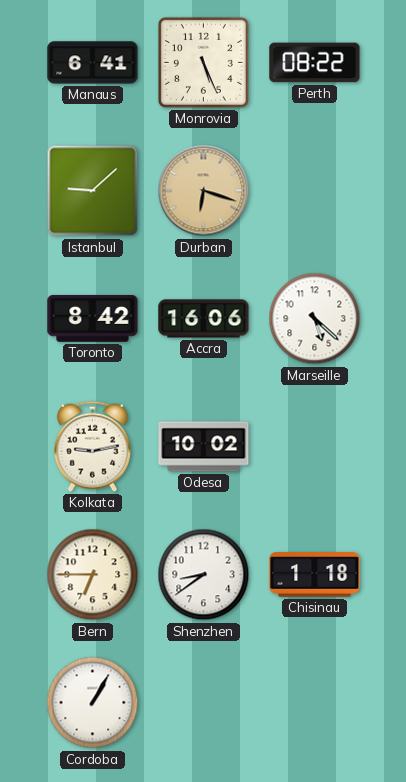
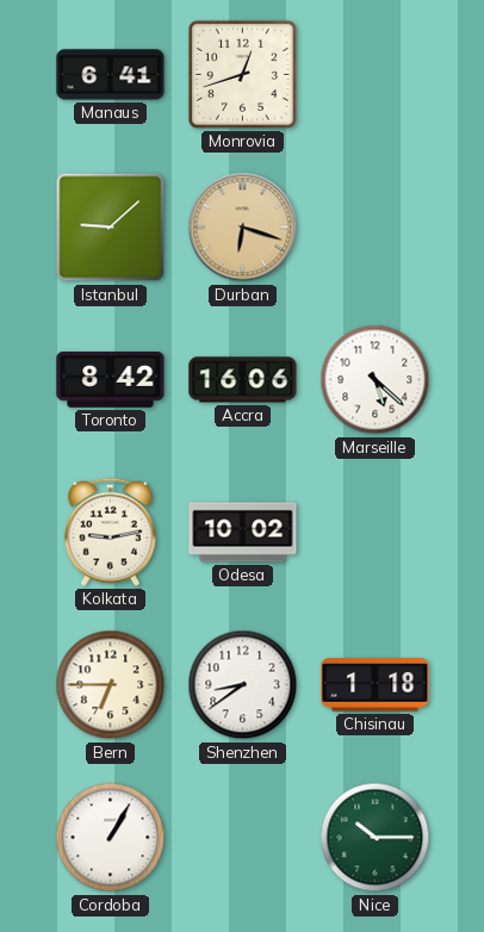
Monrovia: 5:26 -> 12:42 (242, 74)
Perth: 08:22 -> none (315, 63)
Nice: none -> 10:15 (376, 838)
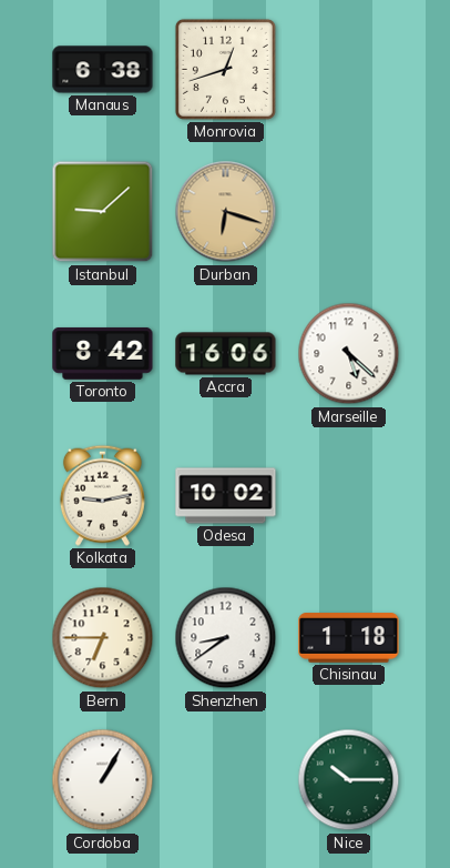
Manaus: 6:41 -> 6:38 (103, 70)
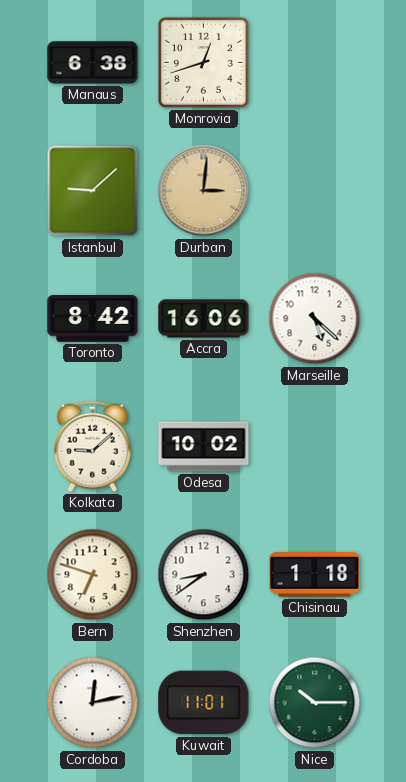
Durban: 6:18 -> 3:01 (204, 191)
Kolkata: 9:13 -> 9:08 (92, 446)
Bern: 6:45 -> 6:48 (93, 575)
Cordoba: 1:05 -> 12:13 (93, 703)
Kuwait: none -> 11:01 (204, 703)
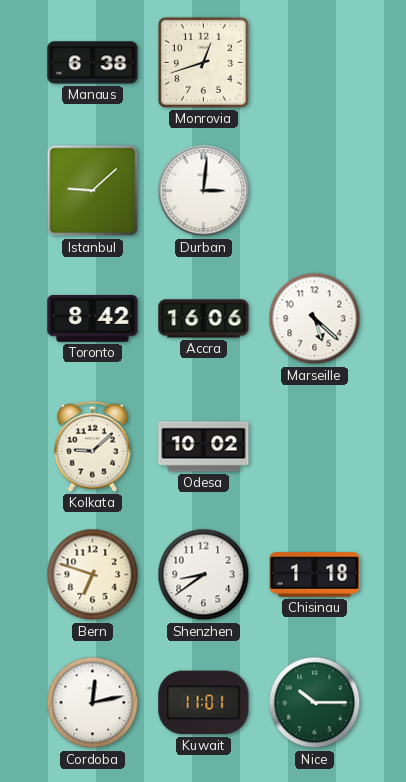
Durban dial: champagne -> white (204, 191)
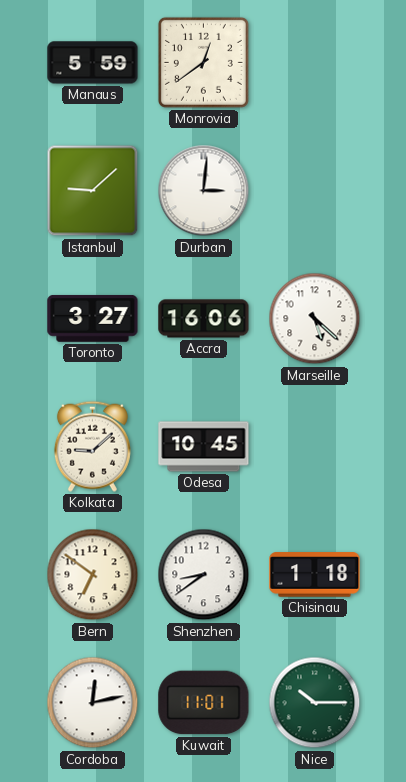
Manaus: 6:38 -> 5:59 (93, 63)
Monrovia: 12:42 -> 12:39 (203, 62)
Toronto: 8:42 -> 3:27 (93, 319)
Odesa: 10:02 -> 10:45 (204, 447)
Bern: 6:48 -> 6:51 (93, 575)
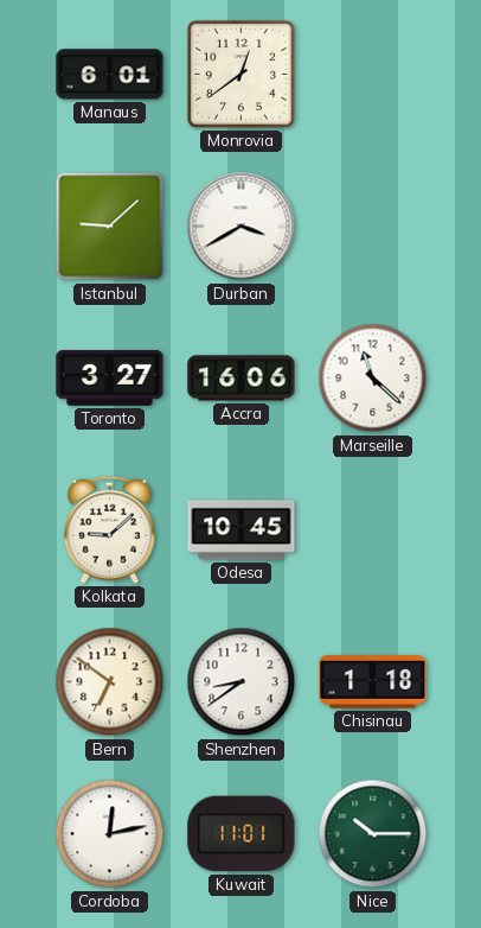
Manaus: 5:59 -> 6:01 (110, 75)
Durban: 3:01 -> 3:40 (242, 227)
Marseille: 5:22 -> 11:22 (373, 379)
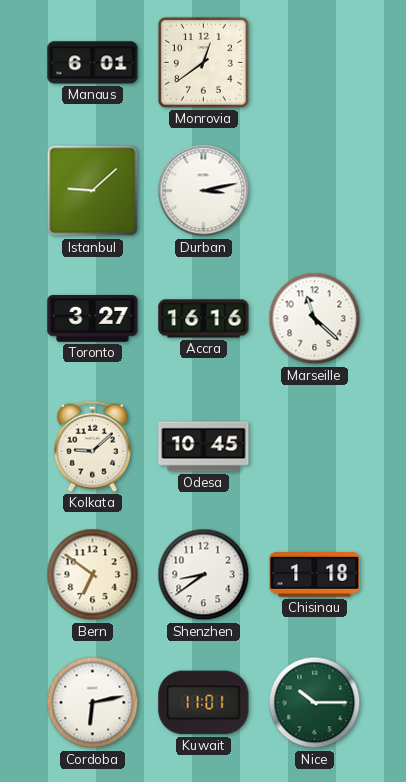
Durban: 3:40 -> 3:13 (204, 191)
Accra: 16:06 -> 16:16 (204, 319)
Cordoba: 12:13 -> 6:13 (93, 703)
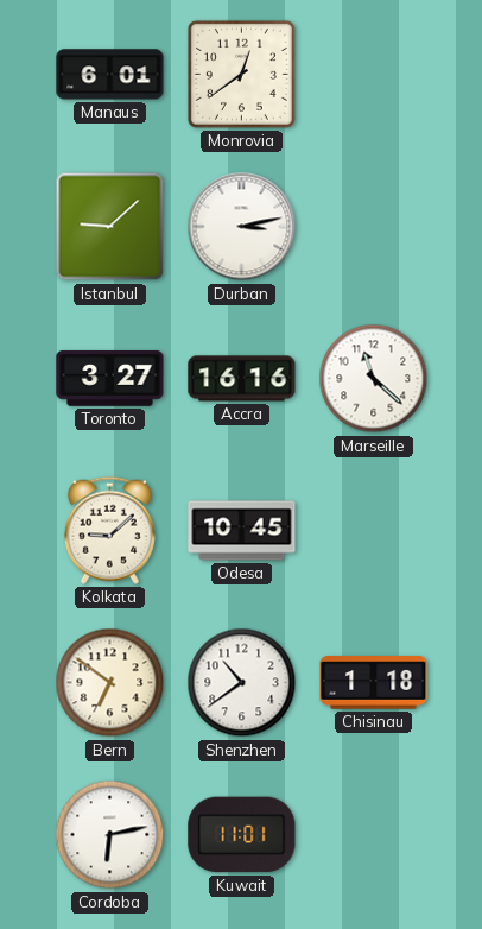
Shenzhen: 8:39 -> 10:39 (242, 683)
Nice: 10:15 -> none (315, 703)
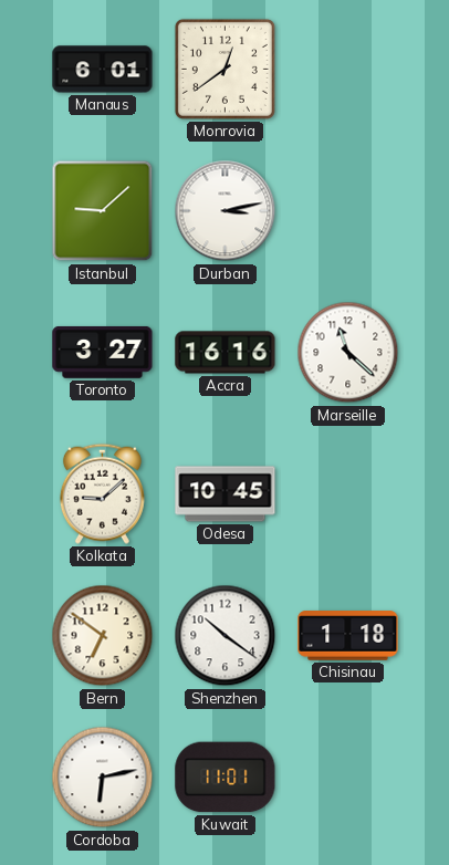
Shenzhen: 10:39 -> 10:21 (226, 636)
